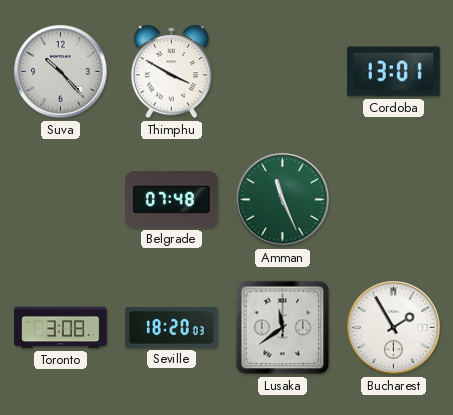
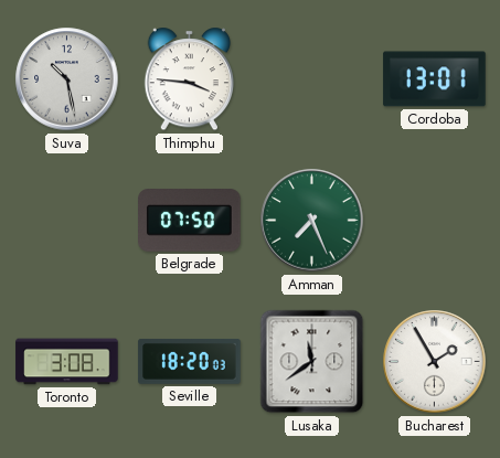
Suva: 10:23 -> 10:28 (67, 79)
Thimphu: 3:50 -> 3:46 (189, 79)
Belgrade: 07:48 -> 07:50 (190, 221)
Amman: 11:26 -> 7:26 (312, 221)
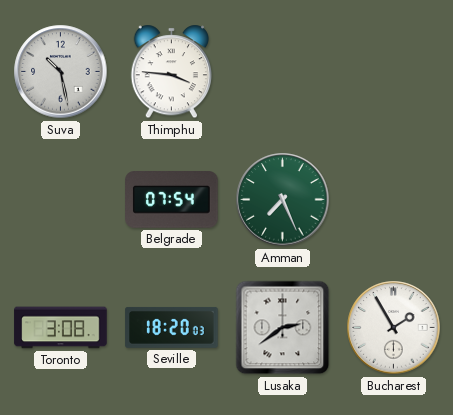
Cordoba: 13:01 -> none (435, 79)
Belgrade: 07:50 -> 07:54 (172, 200)
Lusaka: 11:39 -> 2:39 (283, 328)
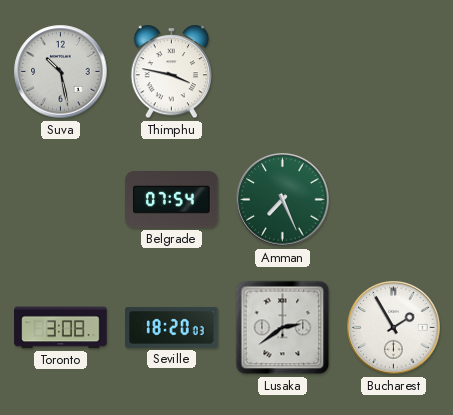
Thimphu: 3:46 -> 3:47 (171, 72)
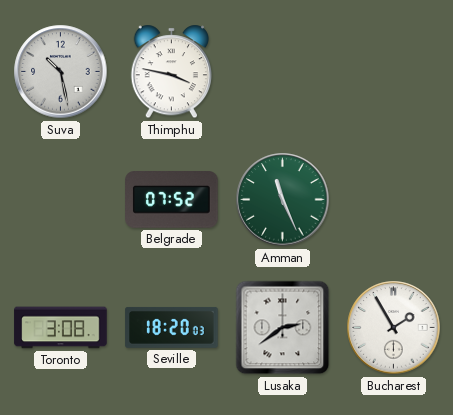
Belgrade: 07:54 -> 07:52 (172, 200)
Amman: 7:26 -> 11:26 (283, 200)
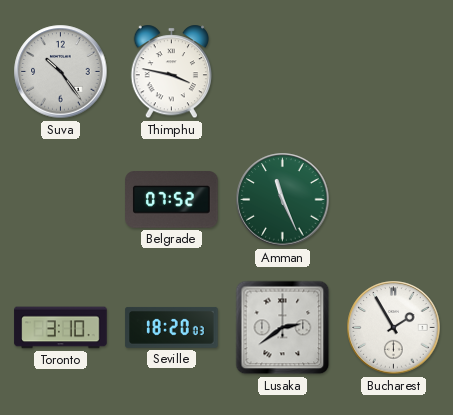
Suva: 10:28 -> 10:24 (61, 72)
Toronto: 3:08 -> 3:10 (61, 328)
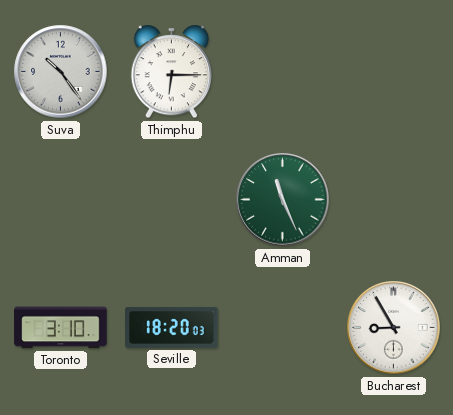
Thimphu: 3:47 -> 6:15 (171, 72)
Belgrade: 07:52 -> none (172, 200)
Lusaka: 2:39 -> none (283, 328)
Bucharest: 1:55 -> 8:55 (394, 328)
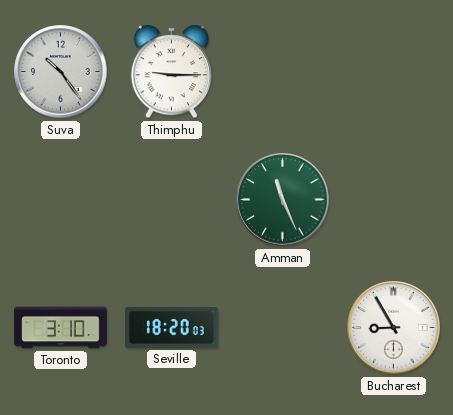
Thimphu: 6:15 -> 9:15 (171, 72)
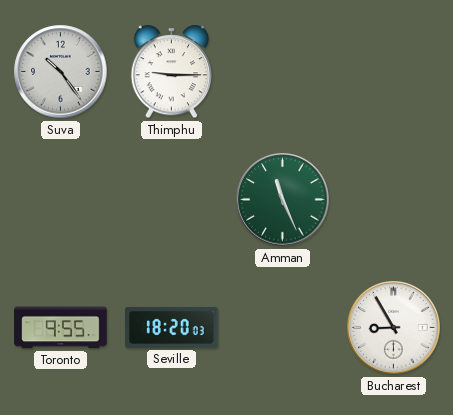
Toronto: 3:10 -> 9:55 (61, 328)
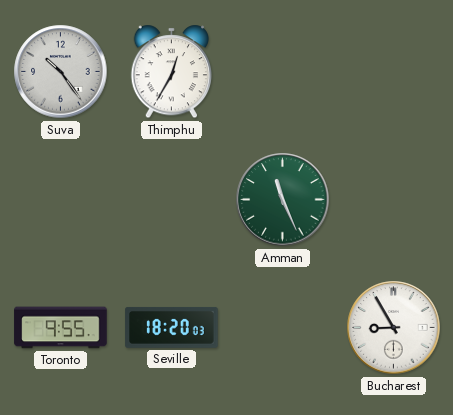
Thimphu: 9:15 -> 12:35 (171, 72)
